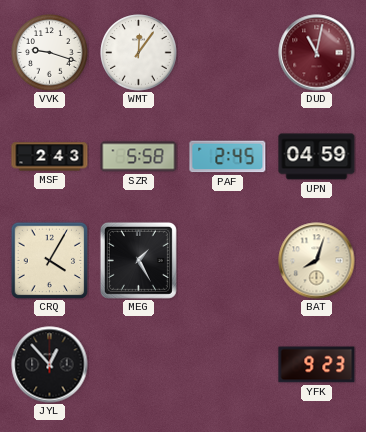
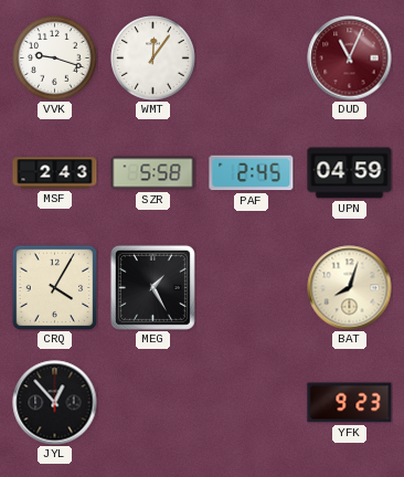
DUD: 11:02 -> 11:04 (350, 59)
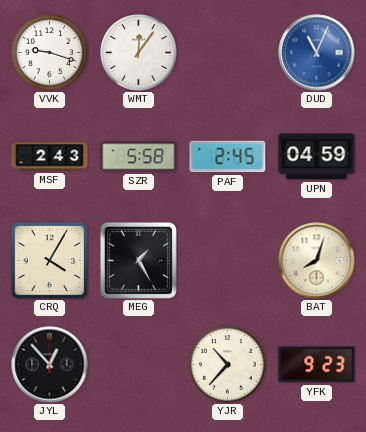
DUD dial: burgundy -> blue (317, 53)
YJR: none -> 10:37 (228, 365)
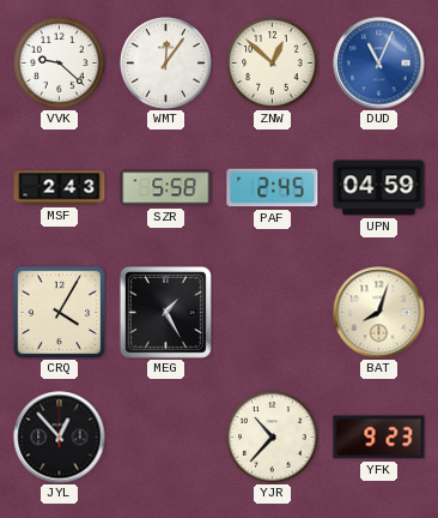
VVK: 9:18 -> 9:22 (60, 64)
ZNW: none -> 12:52 (273, 64)
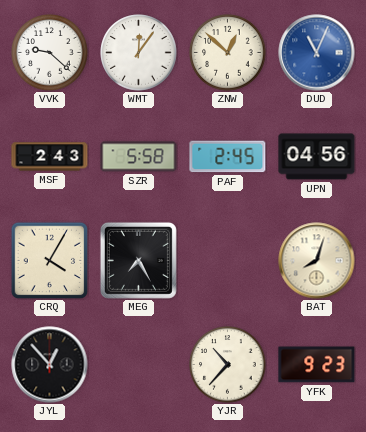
UPN: 04:59 -> 04:56 (317, 157)
MEG: 1:25 -> 7:25 (138, 260)
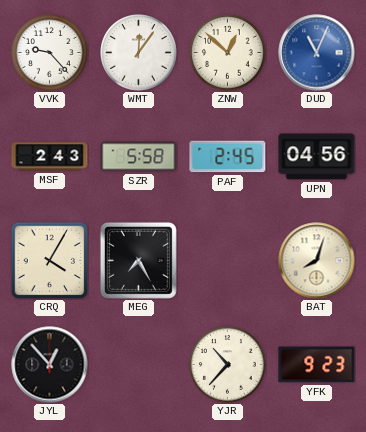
VVK: 9:22 -> 9:23 (50, 53)
